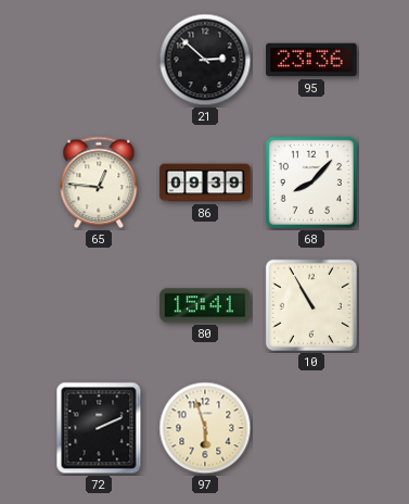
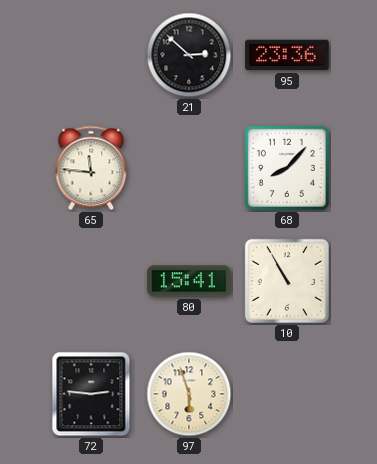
65: 12:46 -> 11:46 (91, 168)
86: 09:39 -> none (205, 182)
72: 2:11 -> 2:46 (91, 394)
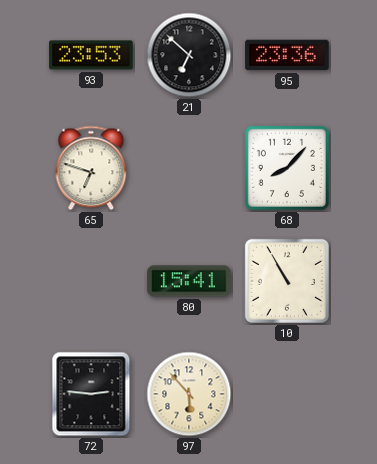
93: none -> 23:53 (91, 55)
21: 2:52 -> 6:52 (189, 55)
65: 11:46 -> 6:48 (91, 168)
97: 5:57 -> 5:53 (189, 394)
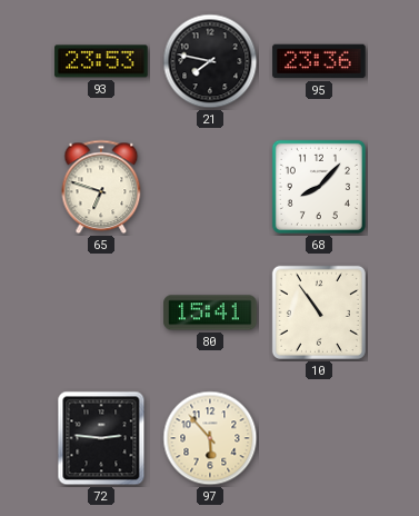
21: 6:52 -> 7:47 (210, 61)
10: 10:55 -> 10:54 (319, 312)
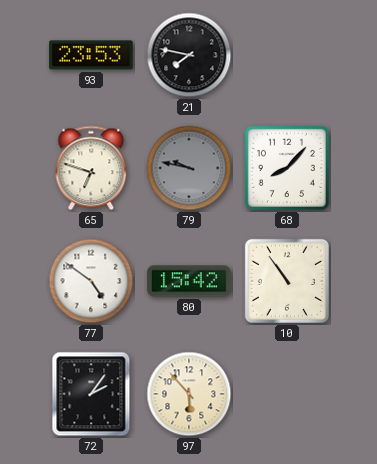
95: 23:36 -> none (319, 61)
79: none -> 9:47 (189, 168)
77: none -> 4:51 (91, 281)
80: 15:41 -> 15:42 (189, 281)
72: 2:46 -> 2:06 (91, 394)
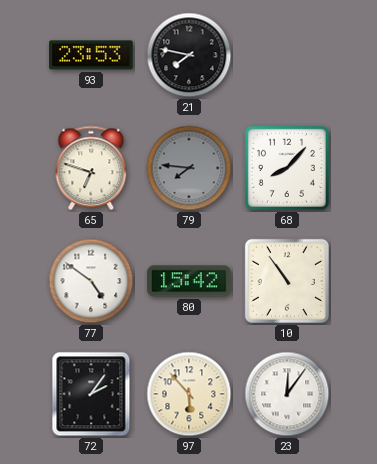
79: 9:47 -> 7:46 (189, 168)
23: none -> 12:06 (287, 394)
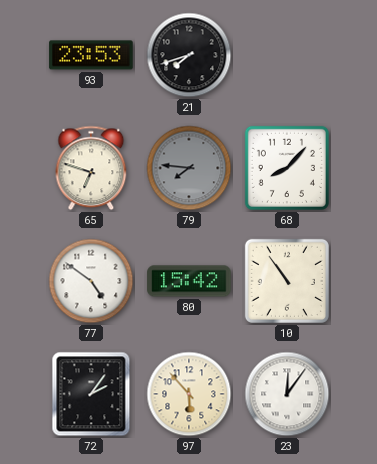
21: 7:47 -> 7:42 (189, 55)
